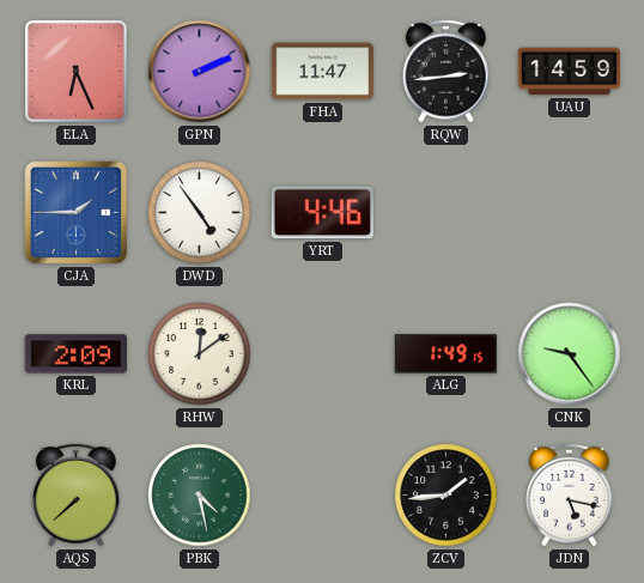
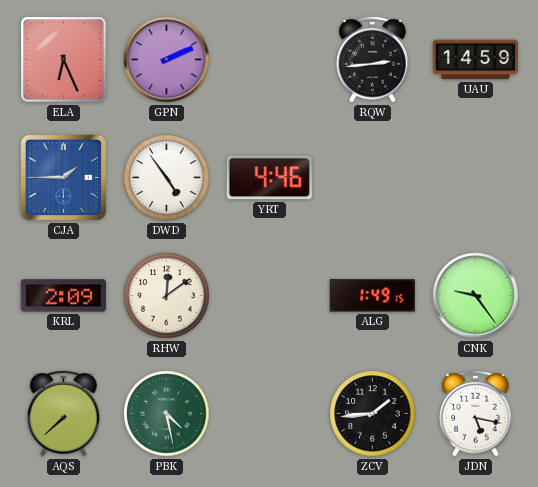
FHA: 11:47 -> none (323, 72)
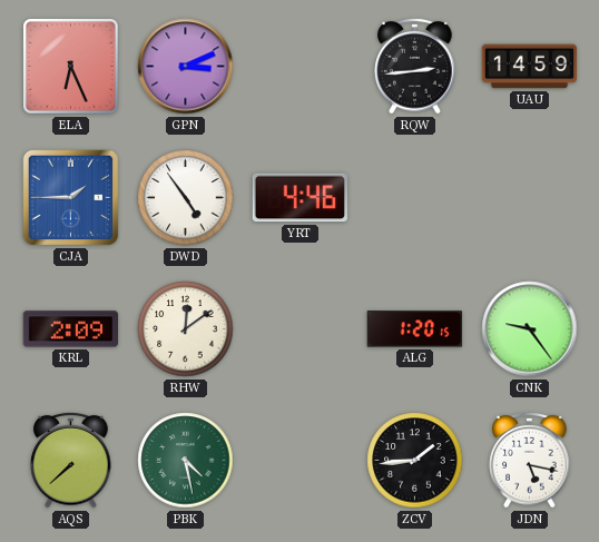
GPN: 2:11 -> 3:11 (186, 67)
ALG: 1:49 -> 1:20 (414, 329)
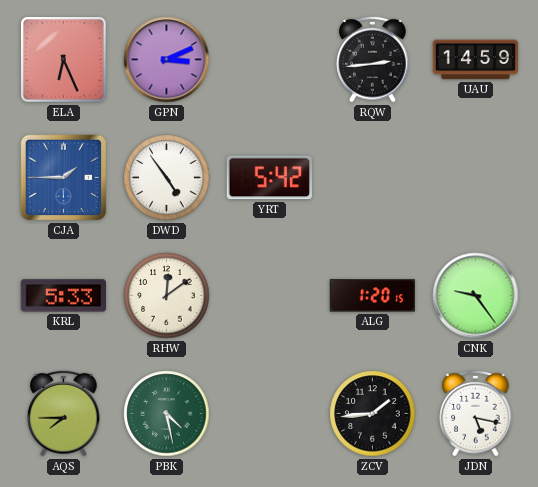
YRT: 4:46 -> 5:42 (269, 178)
KRL: 2:09 -> 5:33 (63, 296)
AQS: 7:38 -> 7:45 (64, 413)
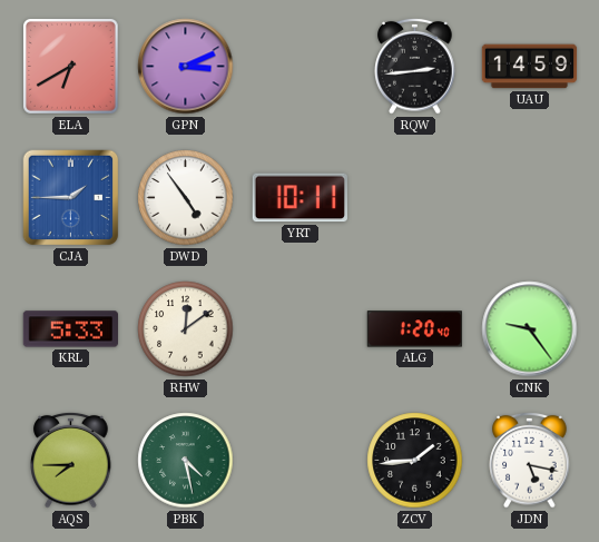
ELA: 6:26 -> 6:40 (71, 67)
YRT: 5:42 -> 10:11 (299, 198)
ALG: 1:20:15 -> 1:20:40 (414, 329)
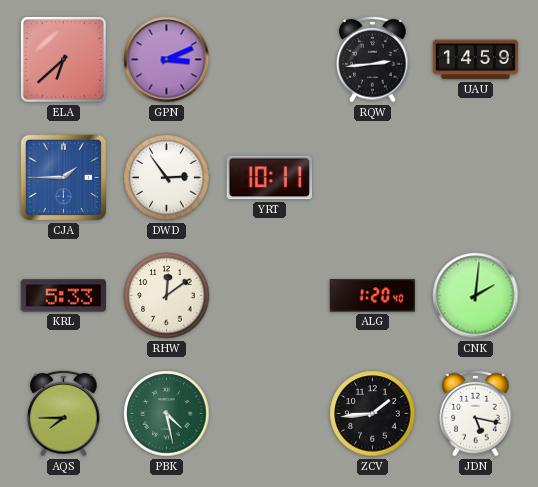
ELA: 6:40 -> 6:38 (64, 60)
DWD: 4:54 -> 2:54 (167, 178)
CNK: 9:24 -> 2:01 (476, 296)
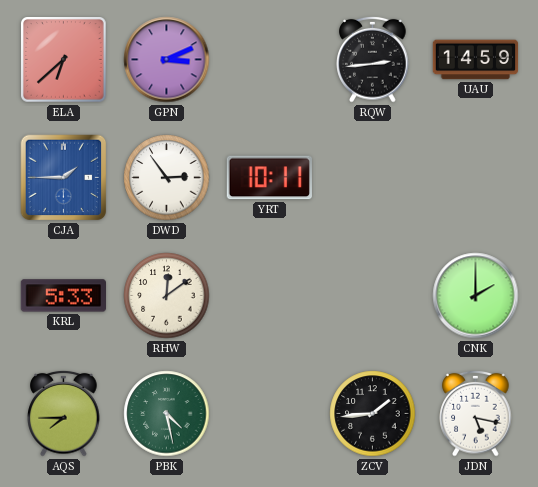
ALG: 1:20 -> none (372, 296)
CNK: 2:01 -> 2:00 (476, 296)
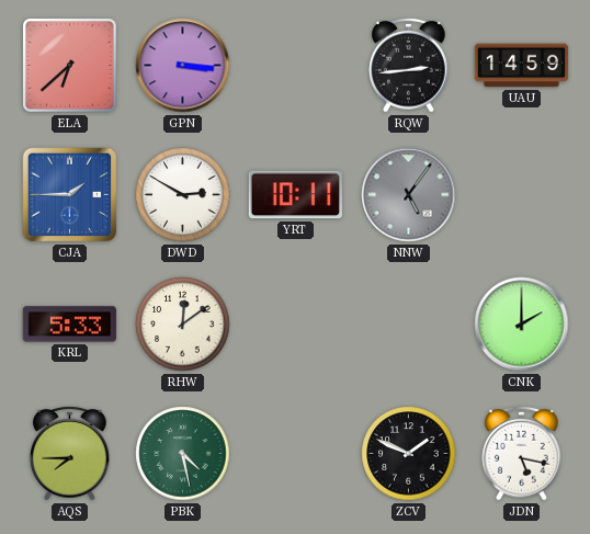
GPN: 3:11 -> 3:16 (183, 66)
DWD: 2:54 -> 2:50 (183, 195)
NNW: none -> 5:06 (409, 195)
ZCV: 1:44 -> 1:49 (409, 454)
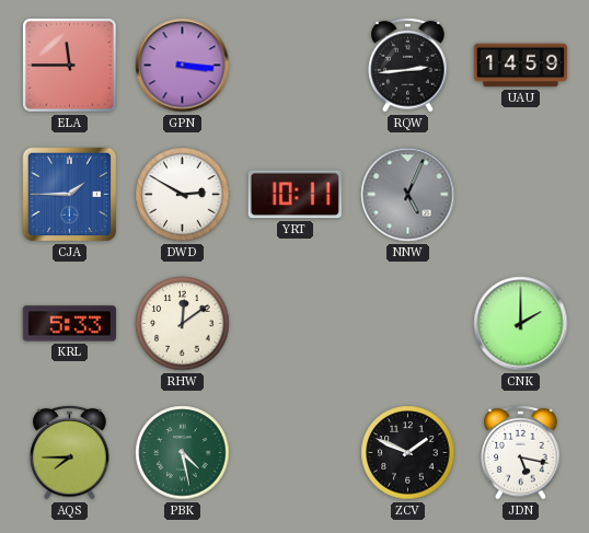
ELA: 6:38 -> 11:45 (70, 66)
NNW: 5:06 -> 5:04 (408, 195)
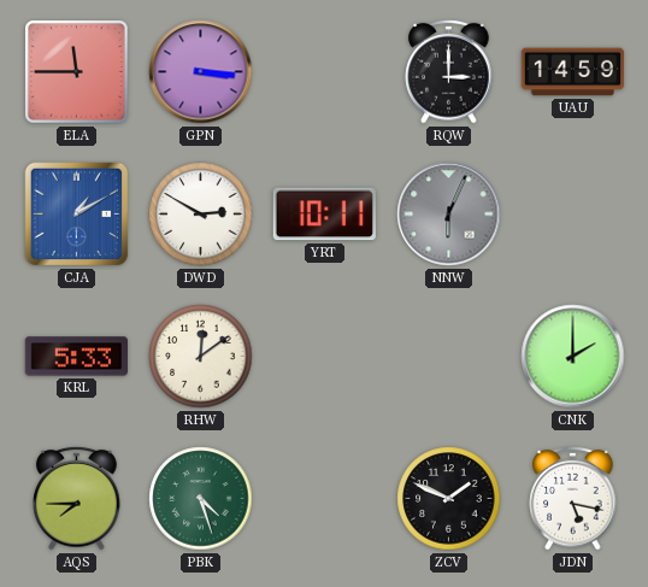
RQW: 2:44 -> 3:00 (449, 71)
CJA: 1:45 -> 1:10 (77, 215)
NNW: 5:04 -> 6:04 (449, 215)
PBK: 4:28 -> 4:27 (201, 499)
